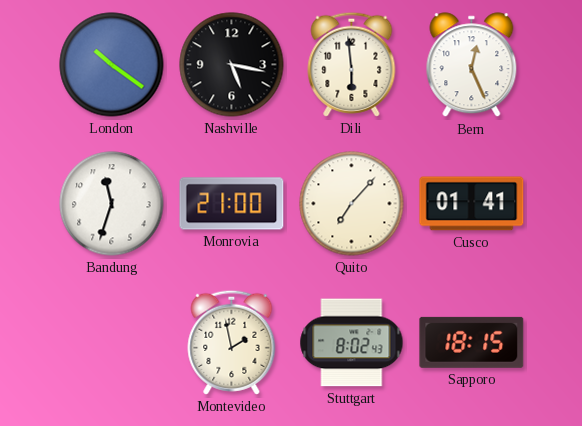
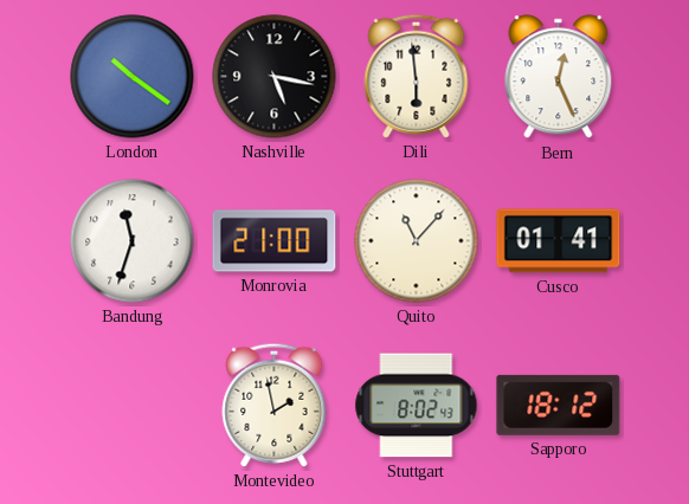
Quito: 7:07 -> 11:07 (417, 241)
Sapporo: 18:15 -> 18:12 (559, 405)
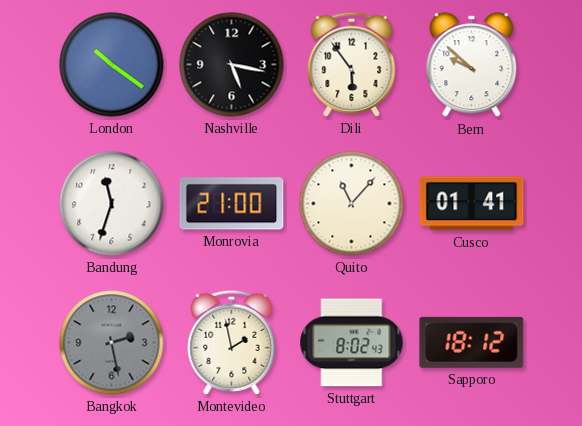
Dili: 5:59 -> 5:54 (352, 64)
Bern: 12:26 -> 9:52 (472, 65)
Bangkok: none -> 2:28 (112, 343)
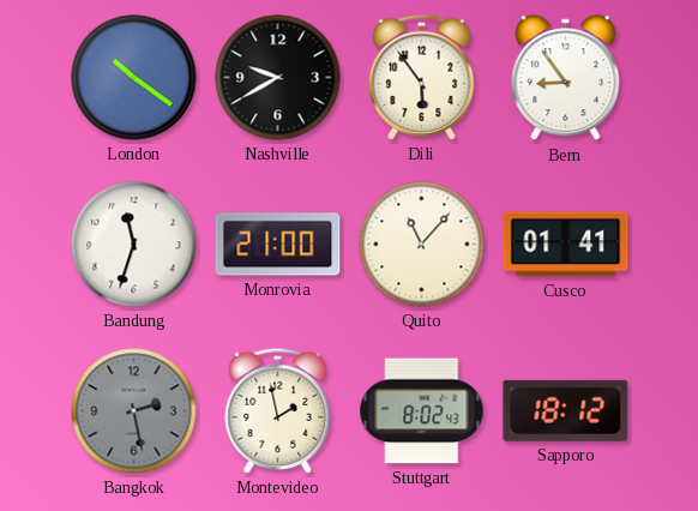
Nashville: 5:17 -> 9:40 (278, 78)
Bern: 9:52 -> 8:54 (566, 78)
